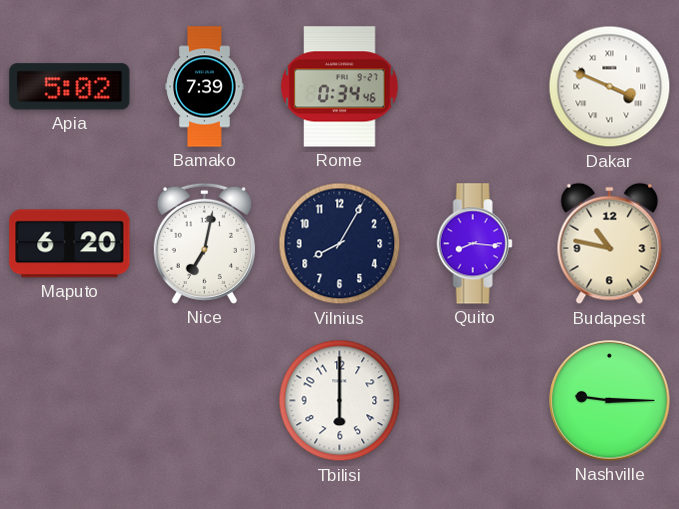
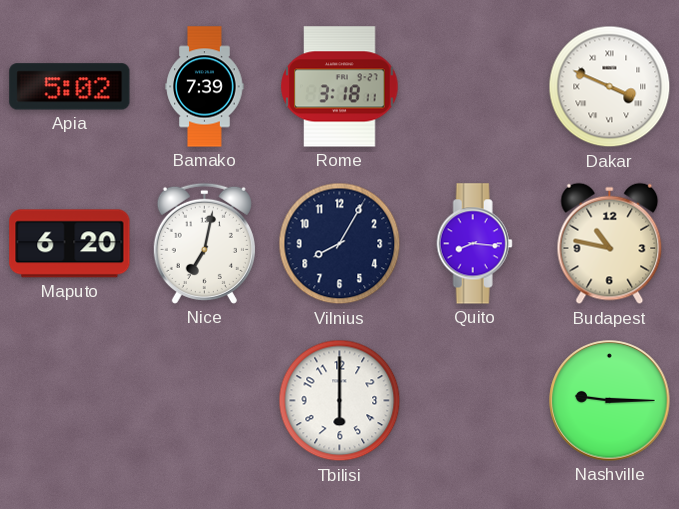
Rome: 0:34 -> 3:18 (340, 87)
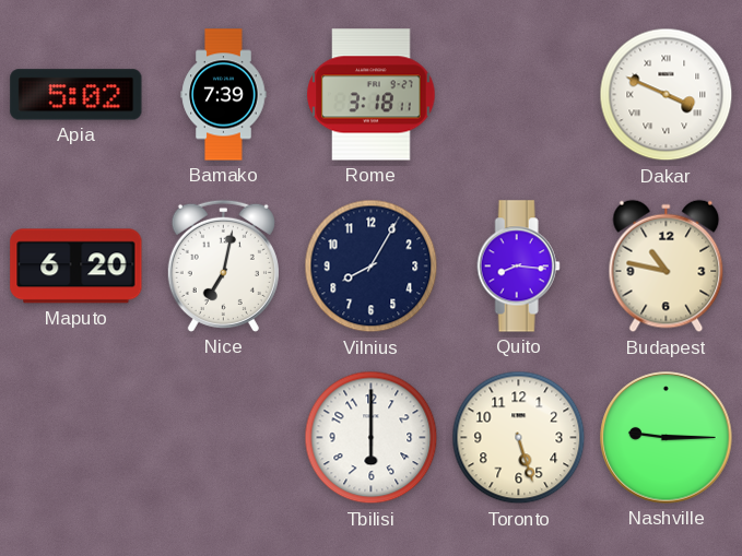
Toronto: none -> 5:27 (519, 438)
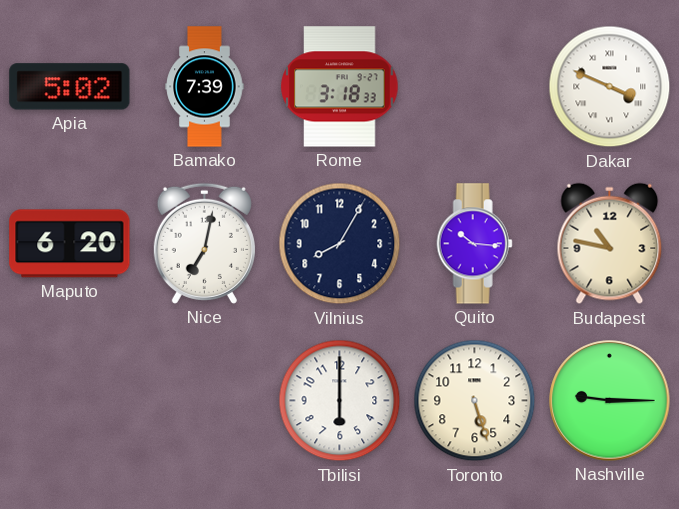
Rome: 3:18:11 -> 3:18:33 (340, 87)
Quito: 8:16 -> 10:16 (474, 244)
